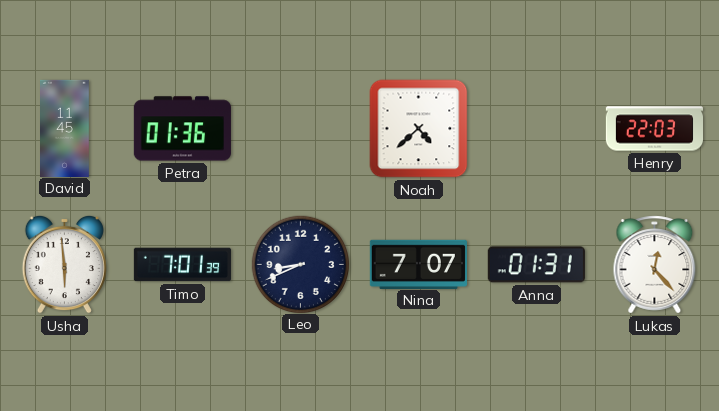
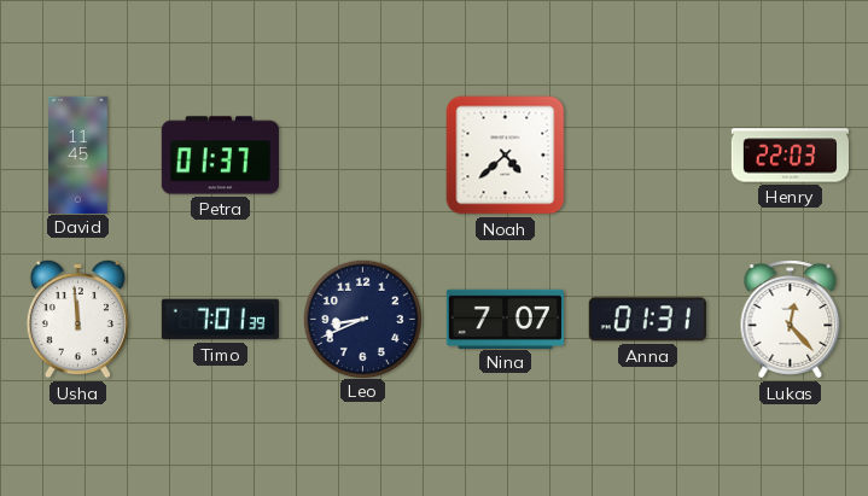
Petra: 01:36 -> 01:37 (220, 156)
Usha: 5:59 -> 11:59 (77, 319)
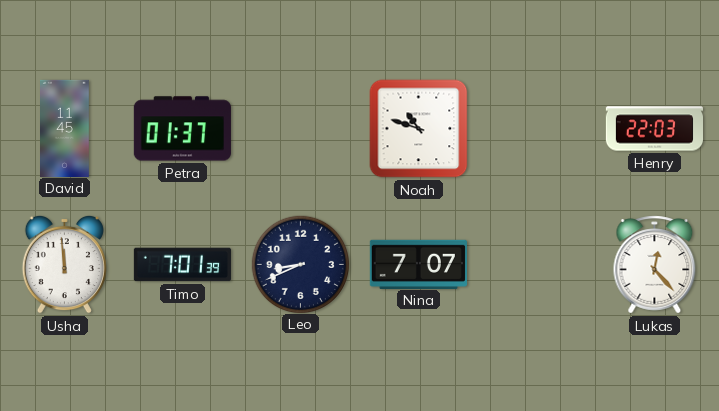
Noah: 4:38 -> 10:48 (419, 129)
Anna: 01:31 -> none (647, 320)
